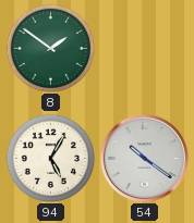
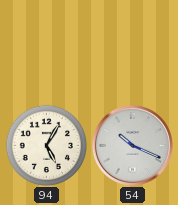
8: 1:51 -> none (50, 48)
54: 10:21 -> 10:19 (132, 145)
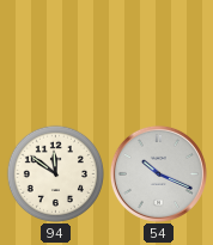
94: 5:05 -> 11:51 (55, 173)
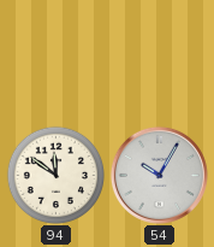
54: 10:19 -> 10:05 (159, 175)
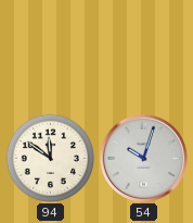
54: 10:05 -> 10:03 (143, 158)
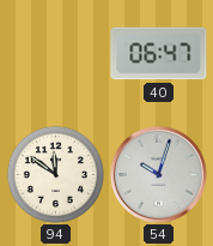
40: none -> 06:47 (159, 54)
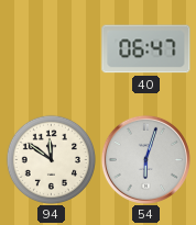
54: 10:03 -> 6:03 (145, 159)
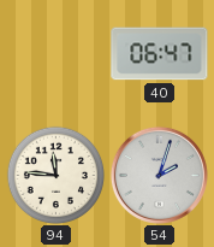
94: 11:51 -> 11:46 (55, 175)
54: 6:03 -> 2:03 (159, 175)
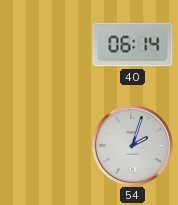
40: 06:47 -> 06:14 (133, 45)
94: 11:46 -> none (55, 175)
